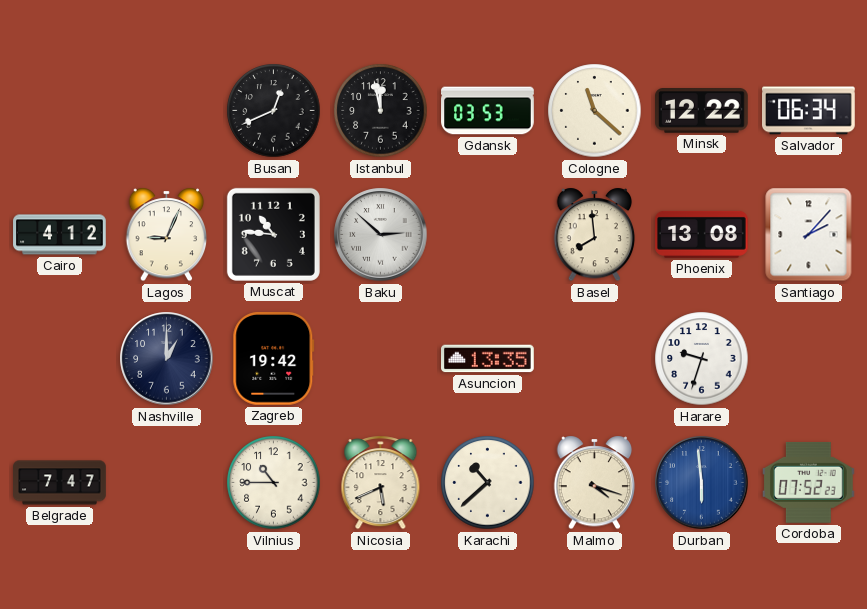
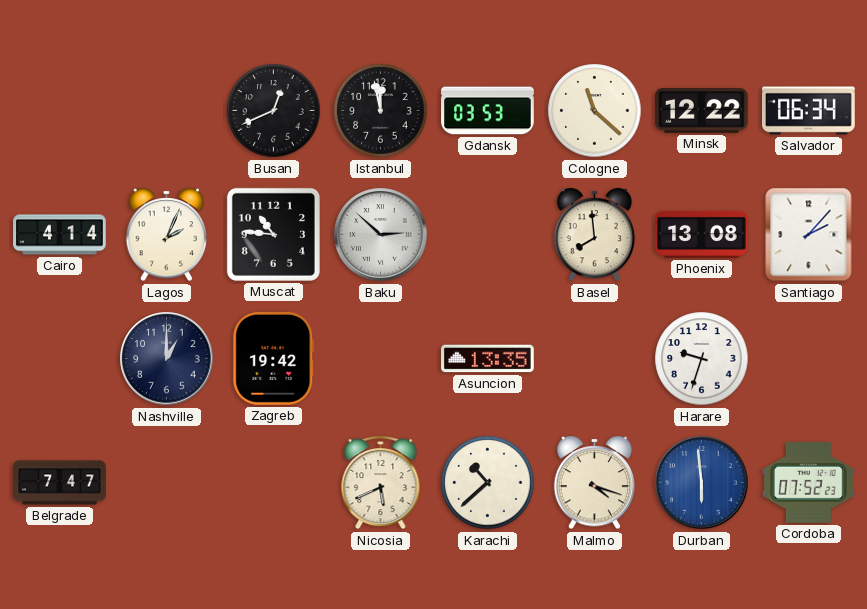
Cairo: 4:12 -> 4:14 (60, 235)
Lagos: 9:04 -> 2:04 (167, 235)
Vilnius: 10:45 -> none (274, 483)
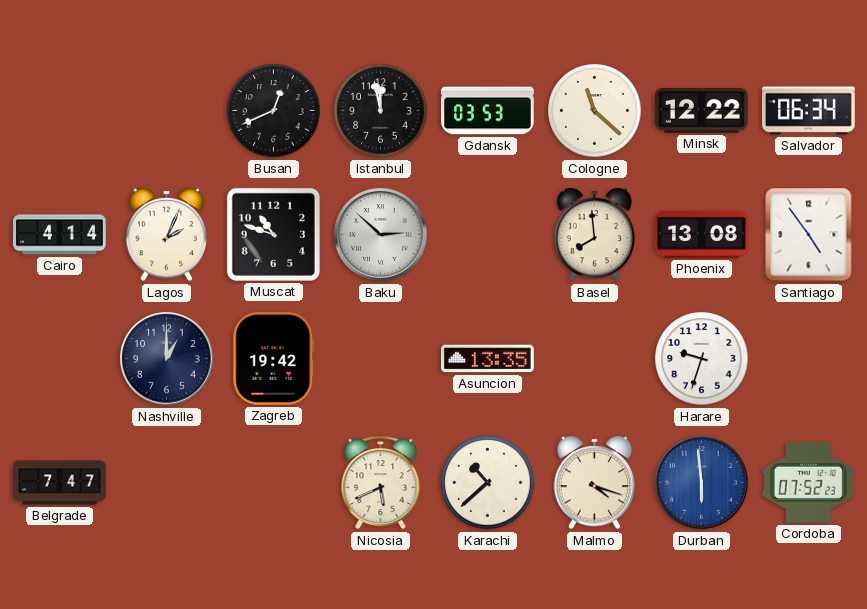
Muscat: 10:46 -> 10:48 (273, 234)
Santiago: 2:07 -> 4:54 (809, 235)
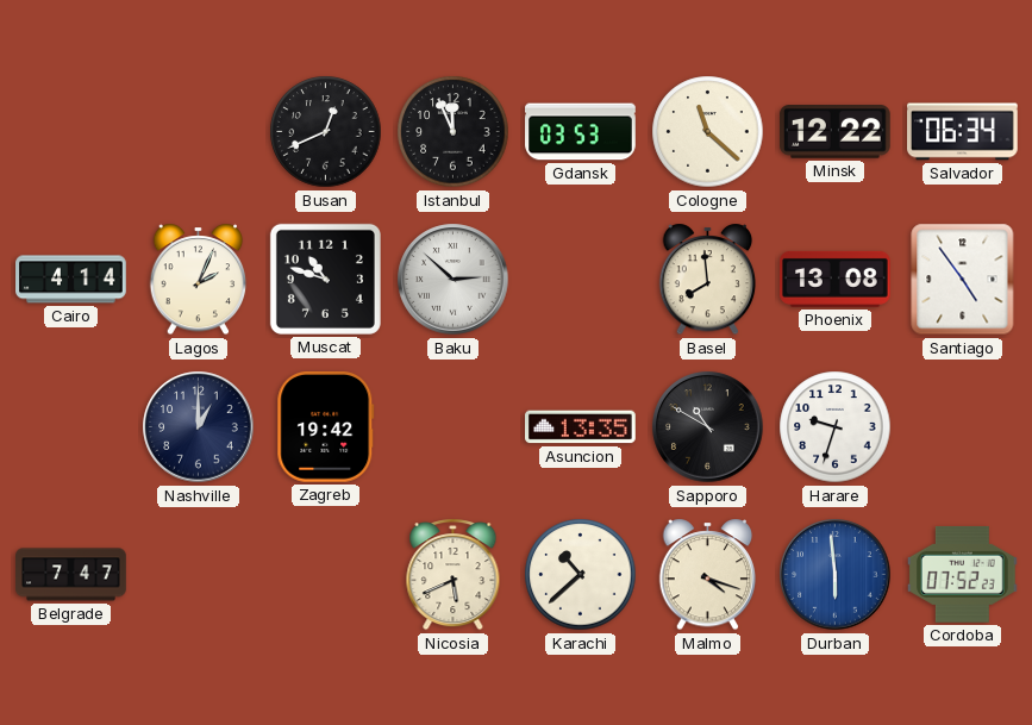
Istanbul: 11:58 -> 11:56 (454, 132)
Sapporo: none -> 10:50 (708, 427)
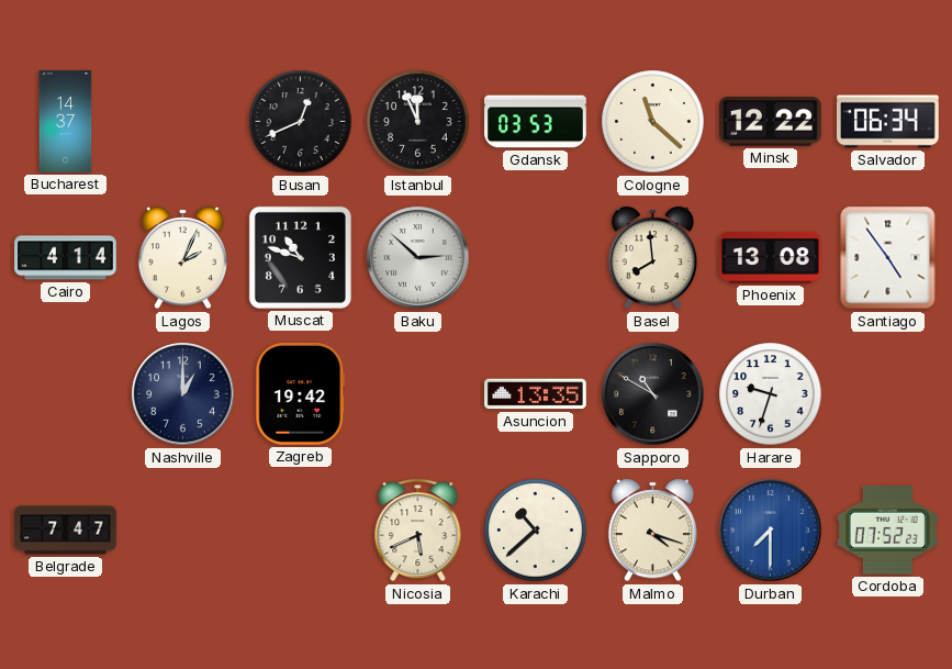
Bucharest: none -> 14:37 (66, 122)
Durban: 5:59 -> 7:30 (771, 531)
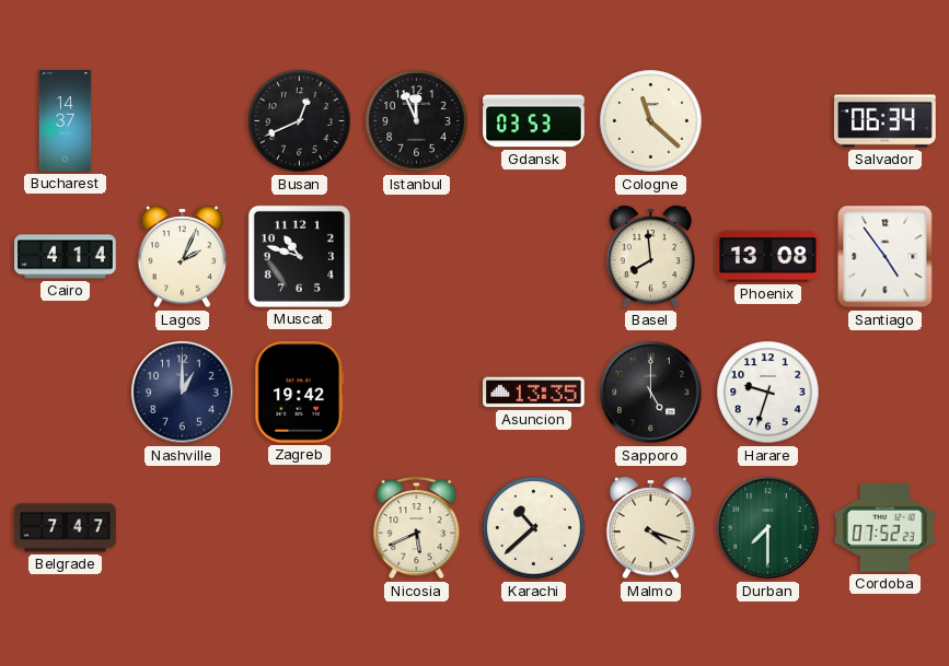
Minsk: 12:22 -> none (771, 122)
Baku: 2:52 -> none (418, 258)
Sapporo: 10:50 -> 5:00 (651, 393)
Durban dial: blue -> green (768, 528)
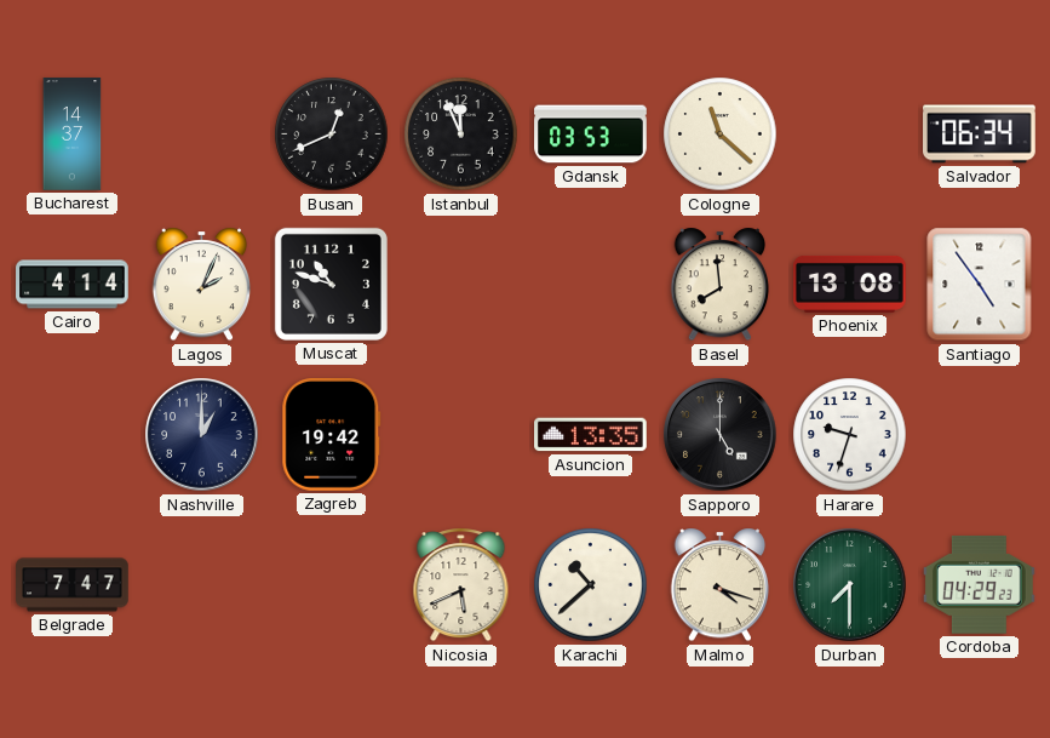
Cordoba: 07:52 -> 04:29 (980, 584)
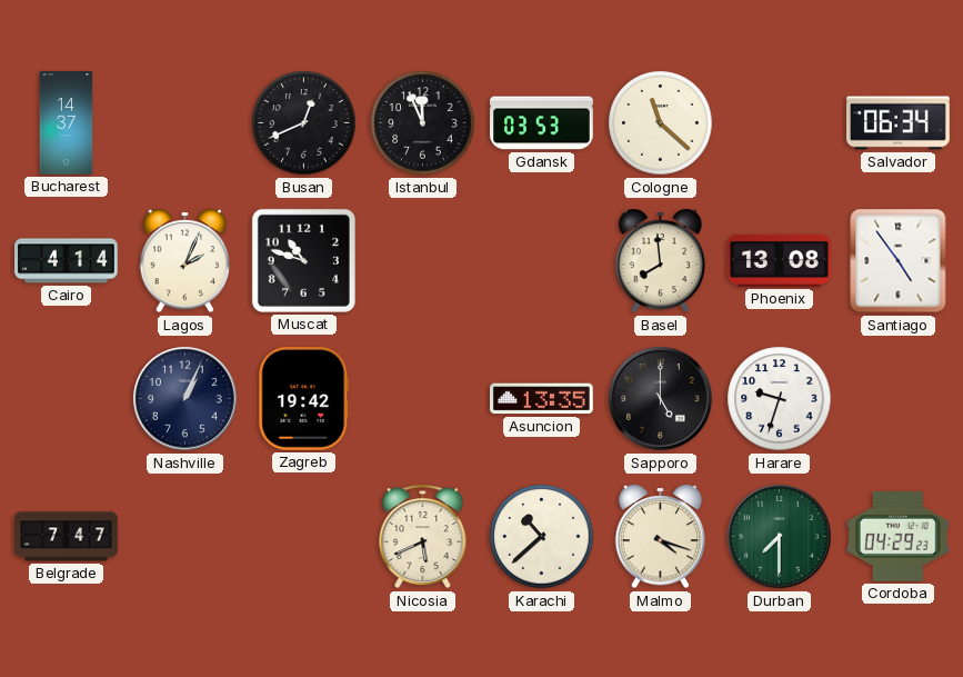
Nashville: 1:00 -> 1:04 (185, 399)
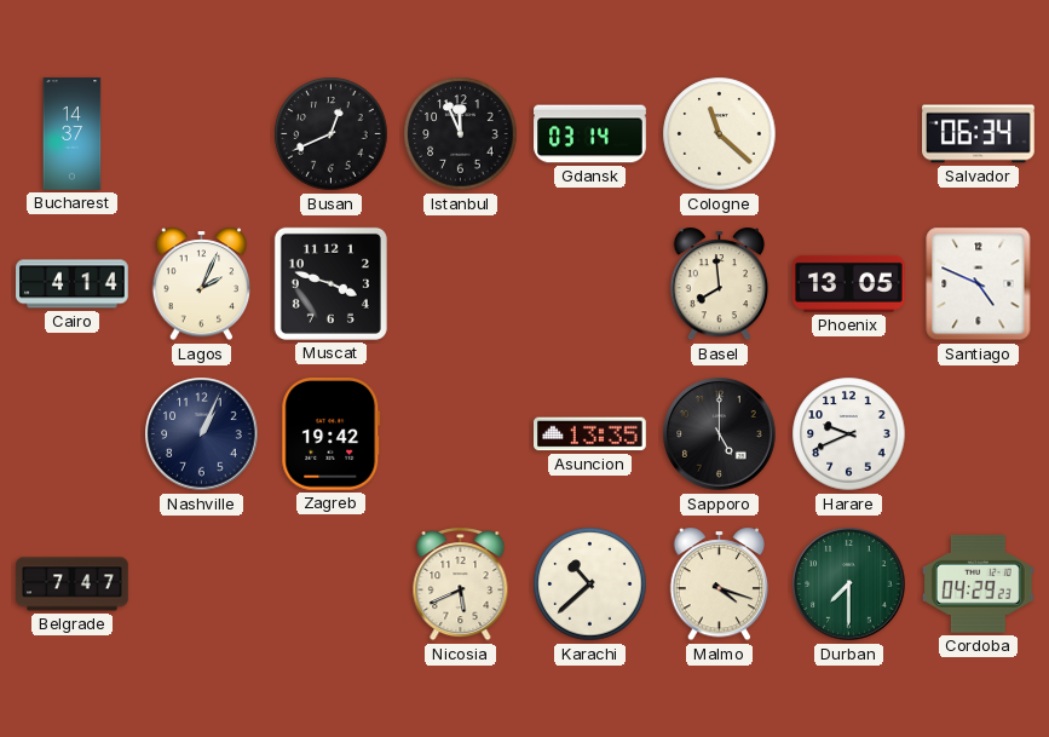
Gdansk: 03:53 -> 03:14 (590, 134)
Muscat: 10:48 -> 3:48 (330, 283)
Phoenix: 13:08 -> 13:05 (849, 283)
Santiago: 4:54 -> 4:49 (979, 284)
Harare: 9:33 -> 9:41 (849, 434)
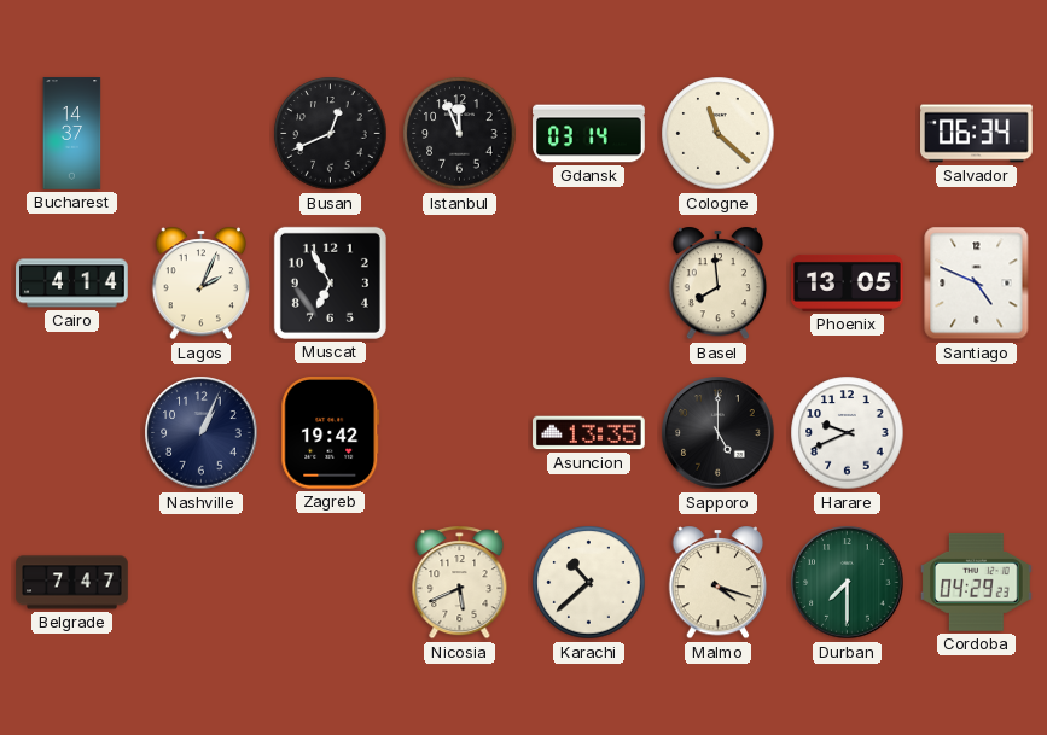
Muscat: 3:48 -> 6:55 (330, 282)
